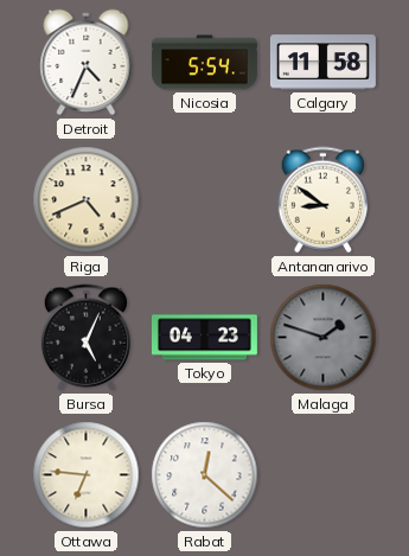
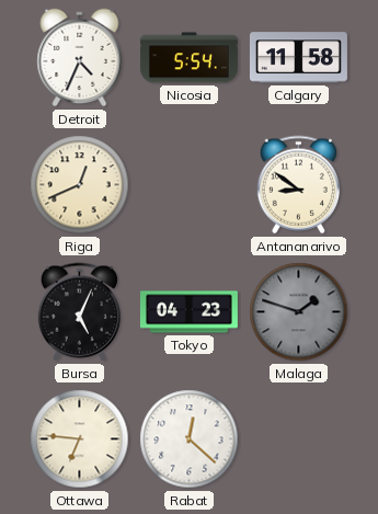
Riga: 4:41 -> 12:41 (80, 185)
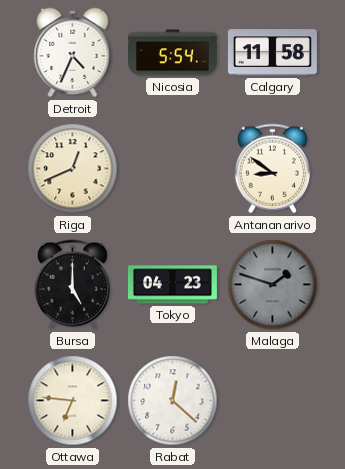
Bursa: 5:04 -> 5:00 (72, 285)
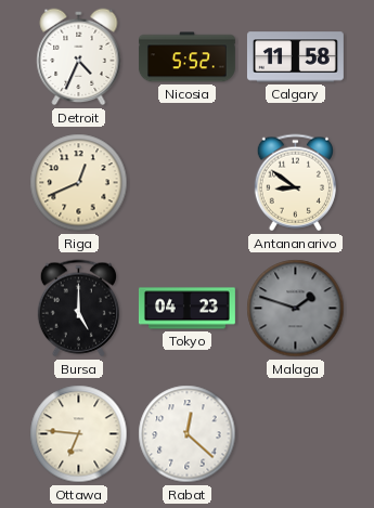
Nicosia: 5:54 -> 5:52 (186, 57)
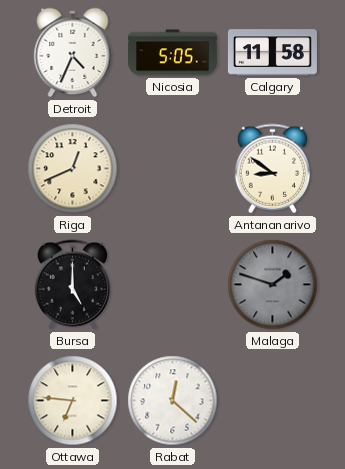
Nicosia: 5:52 -> 5:05 (172, 53)
Tokyo: 04:23 -> none (186, 309)
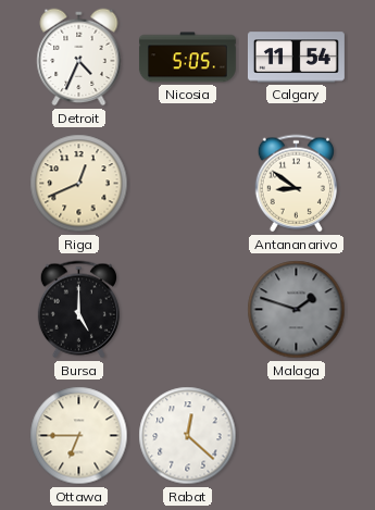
Calgary: 11:58 -> 11:54 (296, 58)
Ottawa: 6:46 -> 6:45 (79, 436)
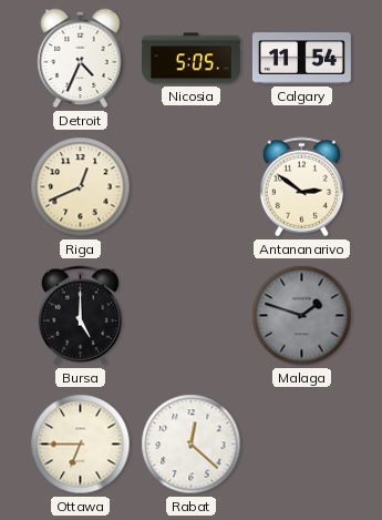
Antananarivo: 8:51 -> 2:51 (301, 187)
